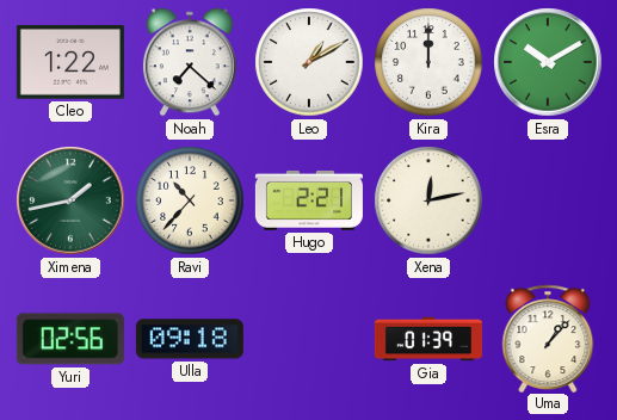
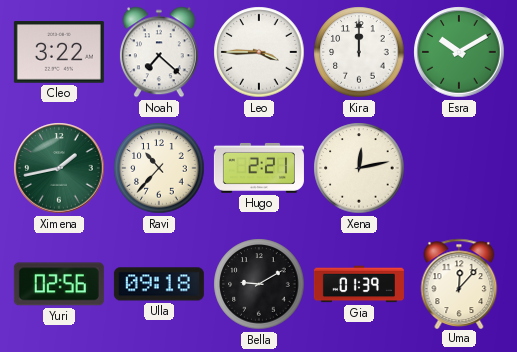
Cleo: 1:22 -> 3:22 (59, 52)
Leo: 1:10 -> 3:45 (259, 52)
Bella: none -> 9:10 (259, 284)
Uma: 1:07 -> 12:07 (459, 283)
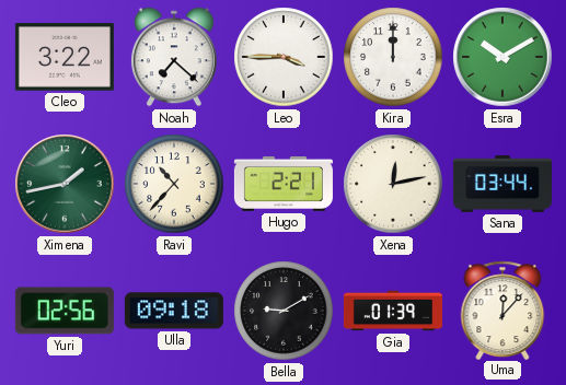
Sana: none -> 03:44 (503, 184)
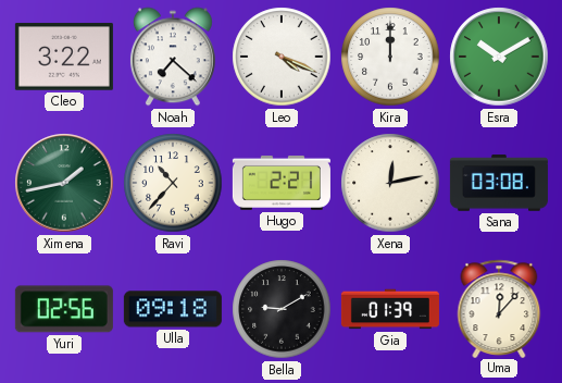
Leo: 3:45 -> 4:19 (282, 57)
Sana: 03:44 -> 03:08 (499, 183)
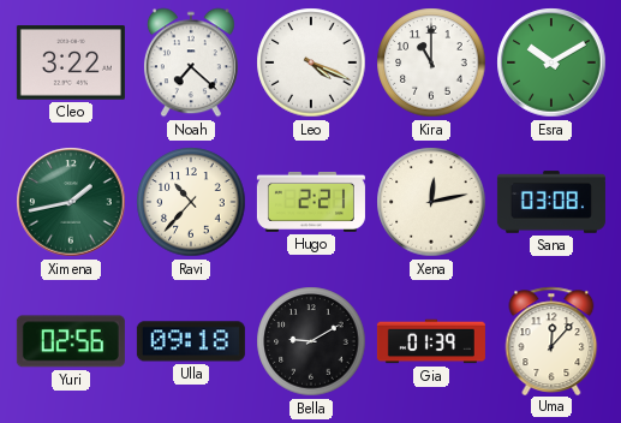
Kira: 12:00 -> 11:00 (431, 62)
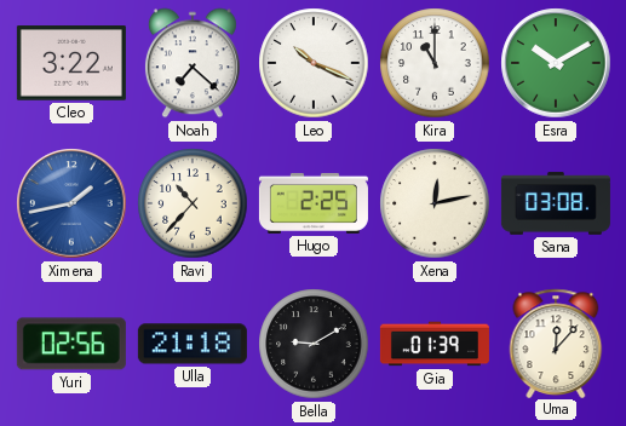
Leo: 4:19 -> 10:19 (314, 63)
Ximena dial: green -> blue (71, 203)
Hugo: 2:21 -> 2:25 (314, 203)
Ulla: 09:18 -> 21:18 (193, 344)
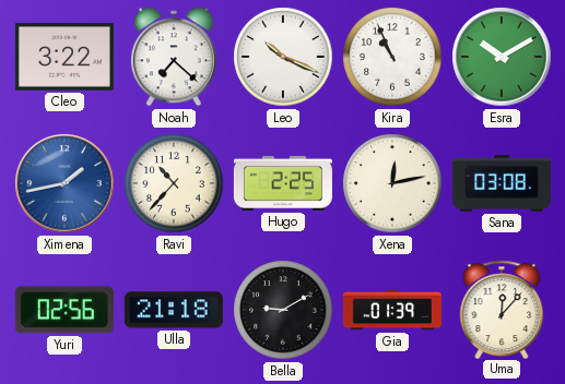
Kira: 11:00 -> 10:56 (392, 57)
